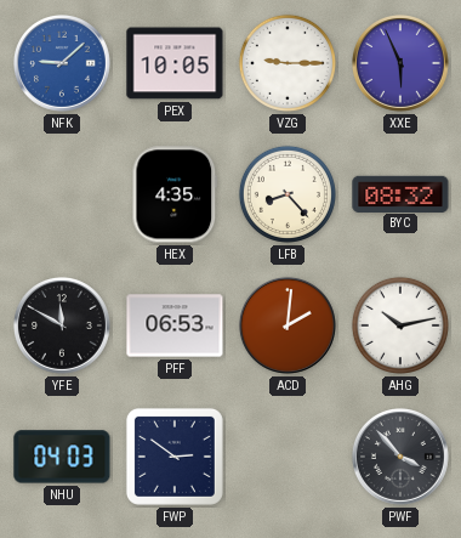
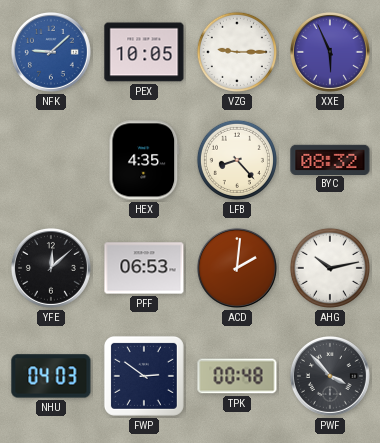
YFE: 11:50 -> 12:08 (51, 268)
TPK: none -> 00:48 (237, 376)
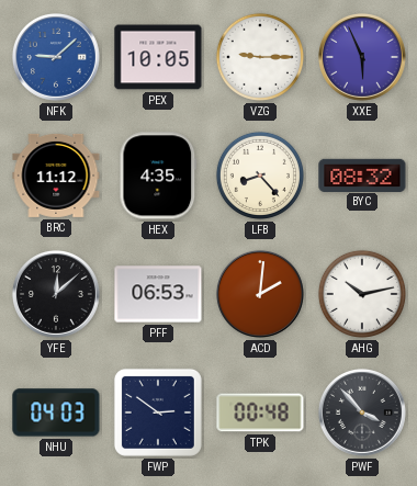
BRC: none -> 11:12 (56, 176)
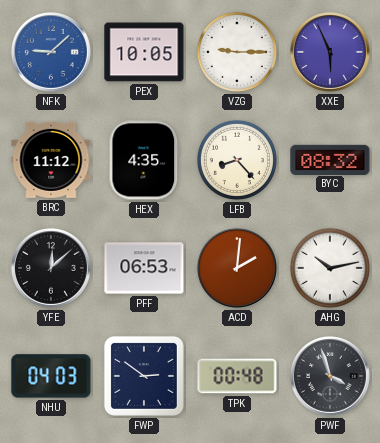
PWF: 3:53 -> 3:57 (330, 376)
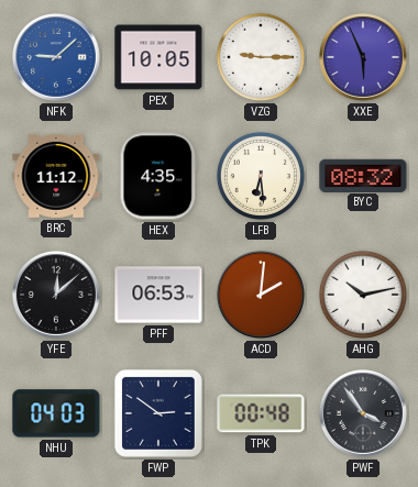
LFB: 8:23 -> 6:29 (261, 176)
PWF: 3:57 -> 3:54 (363, 413)
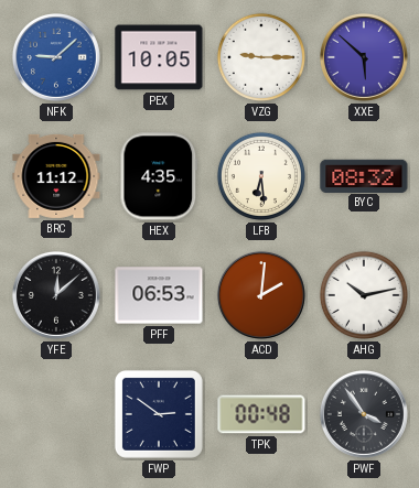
XXE: 5:56 -> 5:52 (364, 57)
NHU: 04:03 -> none (56, 413)
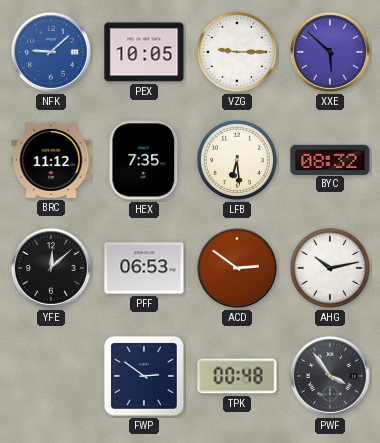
HEX: 4:35 -> 7:35 (144, 160)
ACD: 2:01 -> 2:51 (237, 268)
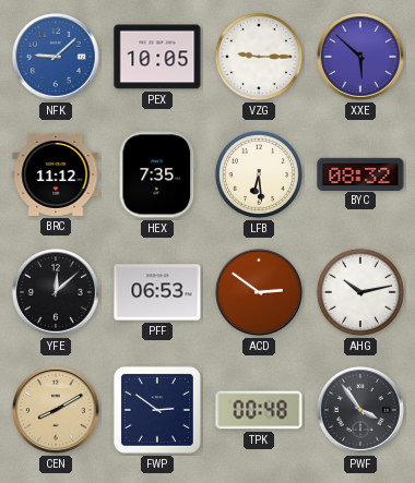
CEN: none -> 8:10 (56, 410)
